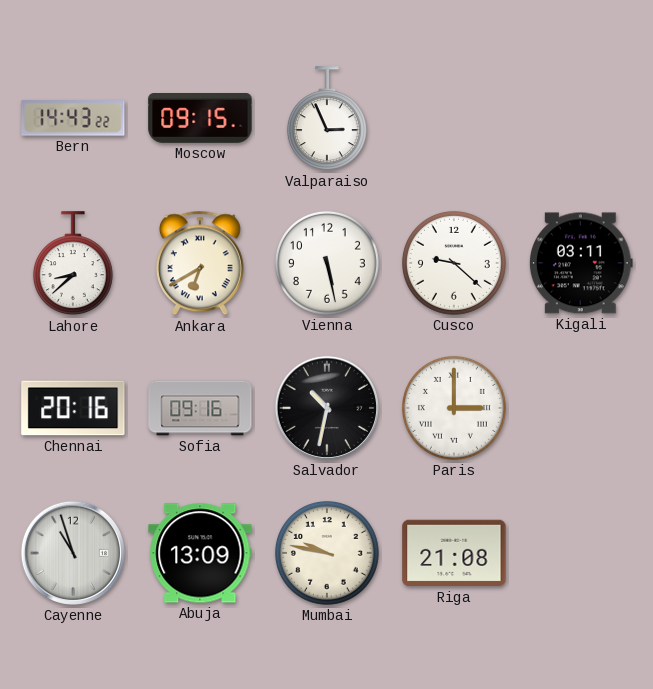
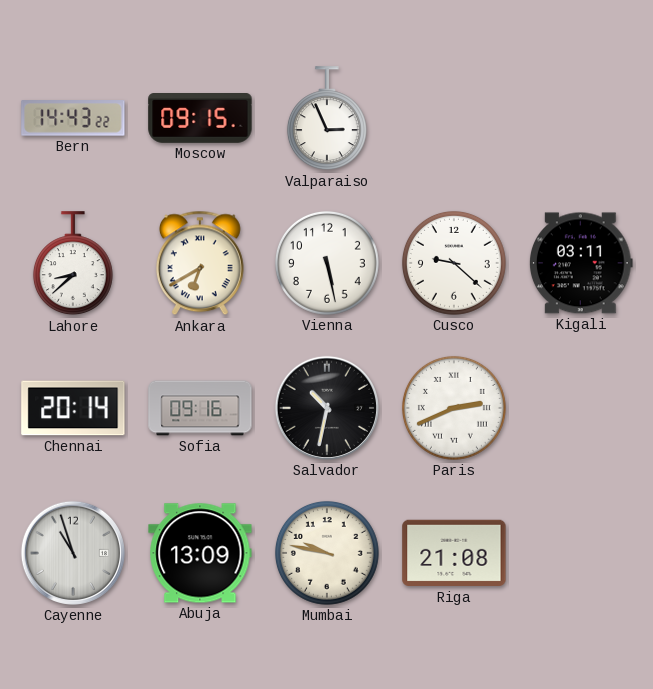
Chennai: 20:16 -> 20:14 (73, 408)
Paris: 3:00 -> 2:41 (454, 408)
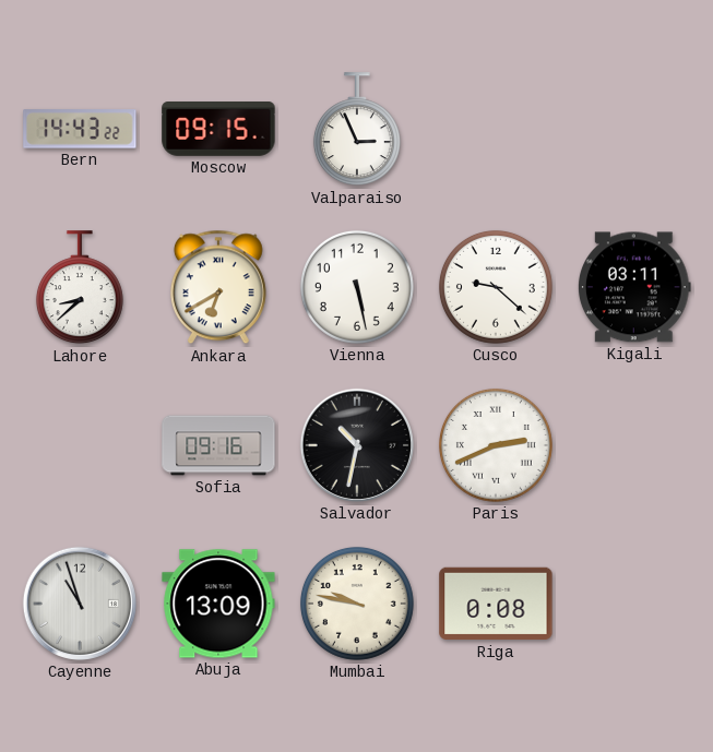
Chennai: 20:14 -> none (73, 408)
Riga: 21:08 -> 0:08 (496, 604)
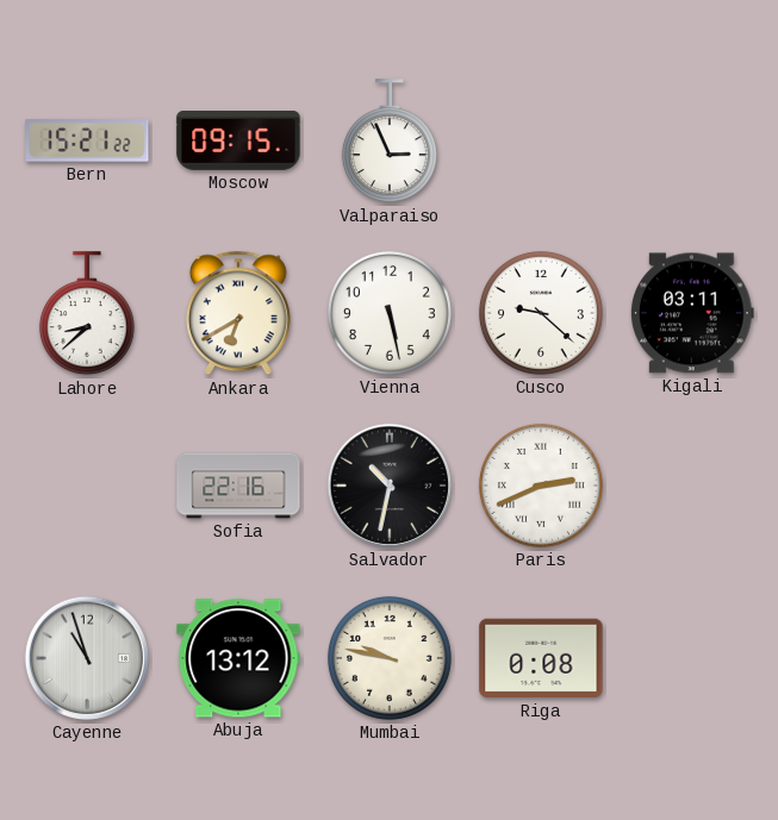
Bern: 14:43 -> 15:21 (87, 140)
Sofia: 09:16 -> 22:16 (238, 486)
Abuja: 13:09 -> 13:12 (238, 658)
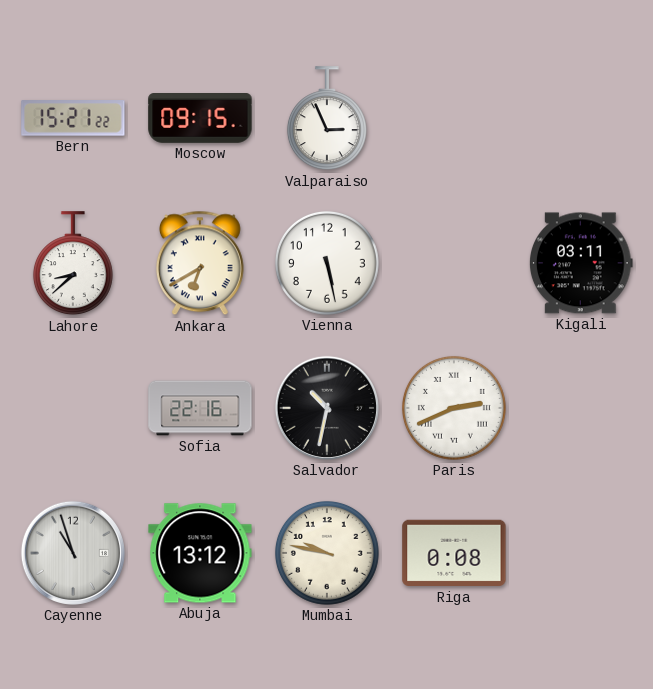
Cusco: 9:22 -> none (541, 313)
